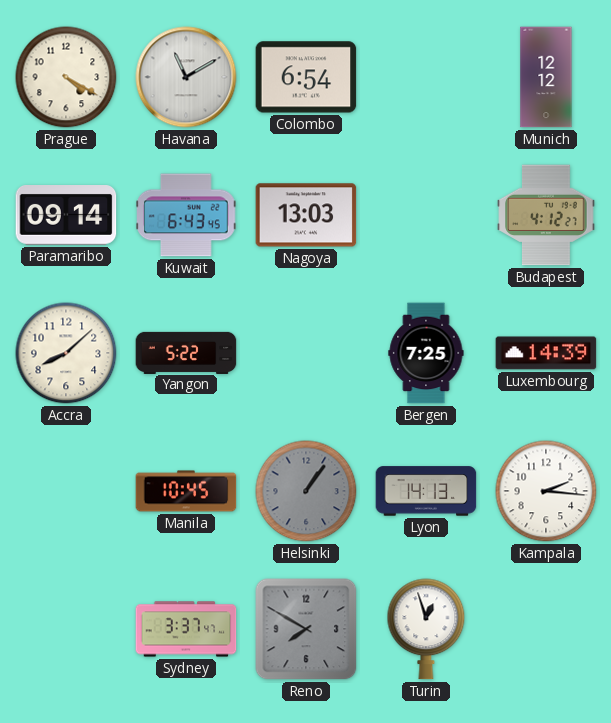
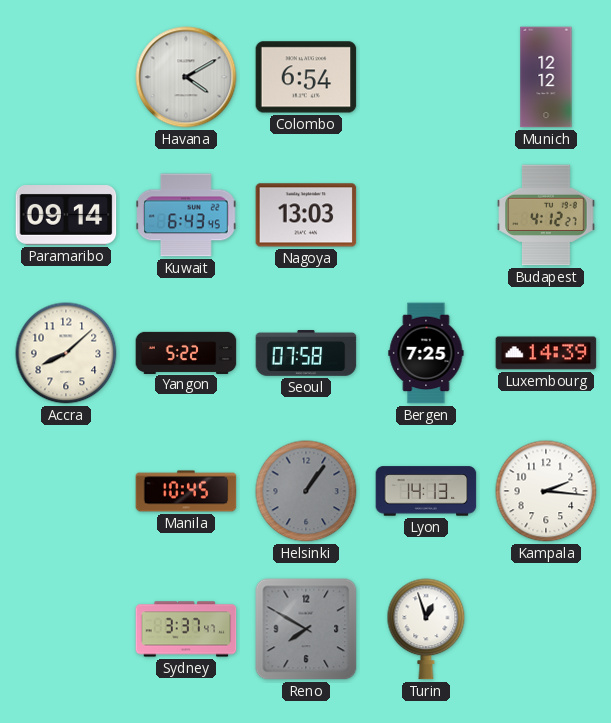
Prague: 4:20 -> none (66, 77)
Havana: 11:10 -> 4:10 (186, 77)
Seoul: none -> 07:58 (306, 353)
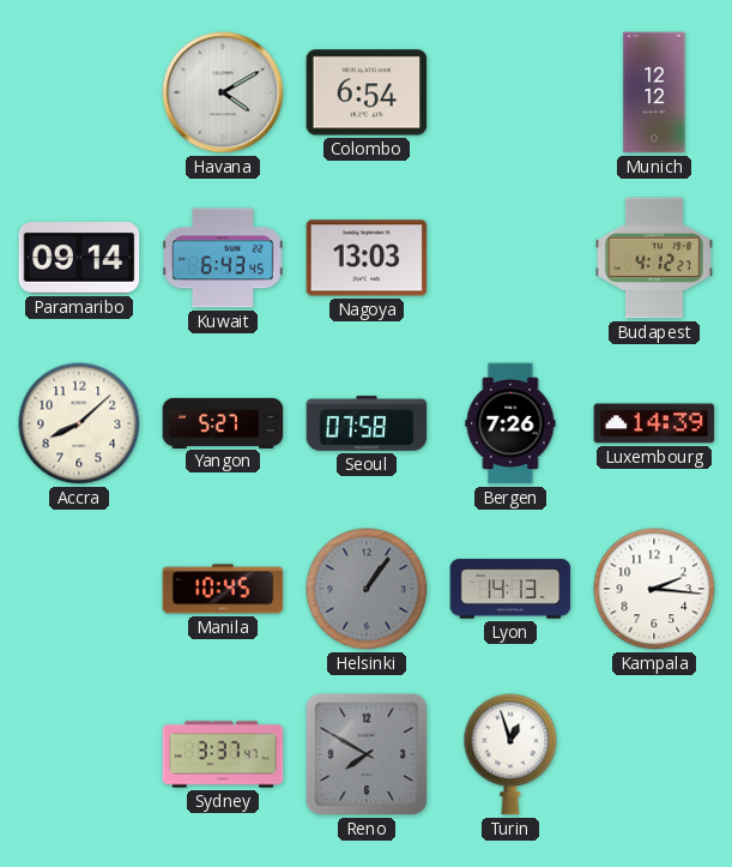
Yangon: 5:22 -> 5:27 (223, 422)
Bergen: 7:25 -> 7:26 (510, 423)
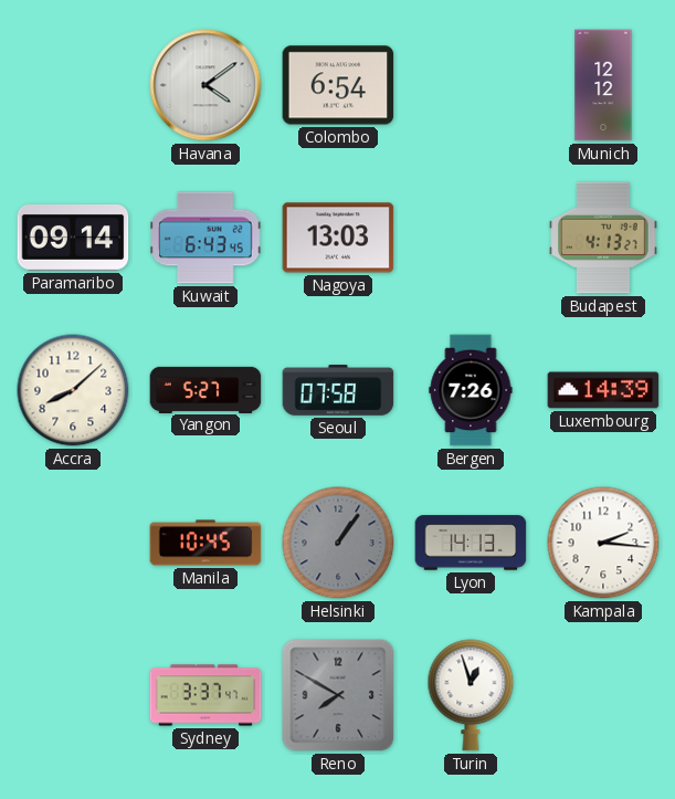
Havana: 4:10 -> 4:09 (205, 85)
Budapest: 4:12 -> 4:13 (603, 238)
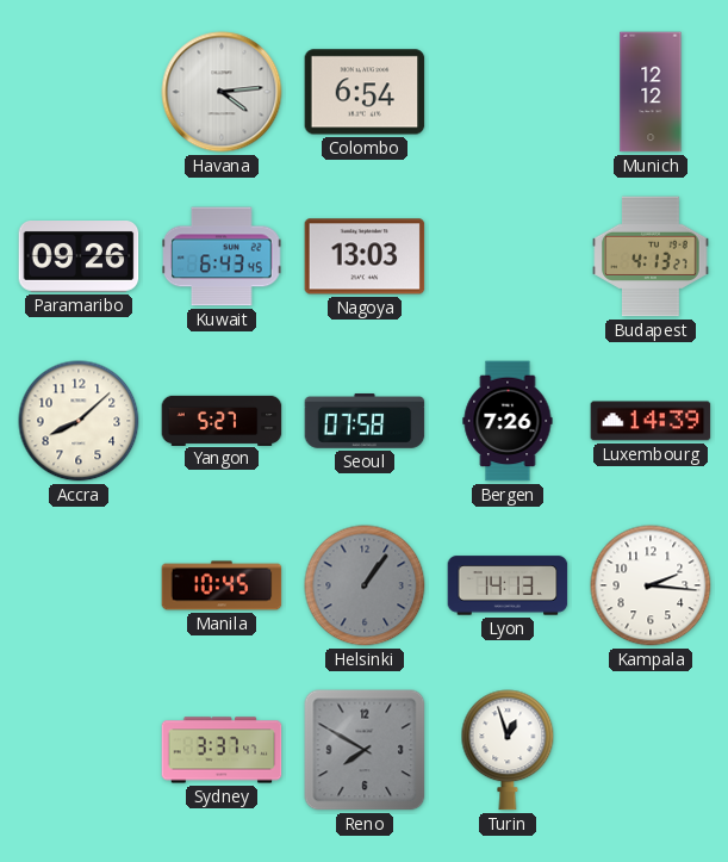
Havana: 4:09 -> 4:14 (222, 92)
Paramaribo: 09:14 -> 09:26 (79, 258)
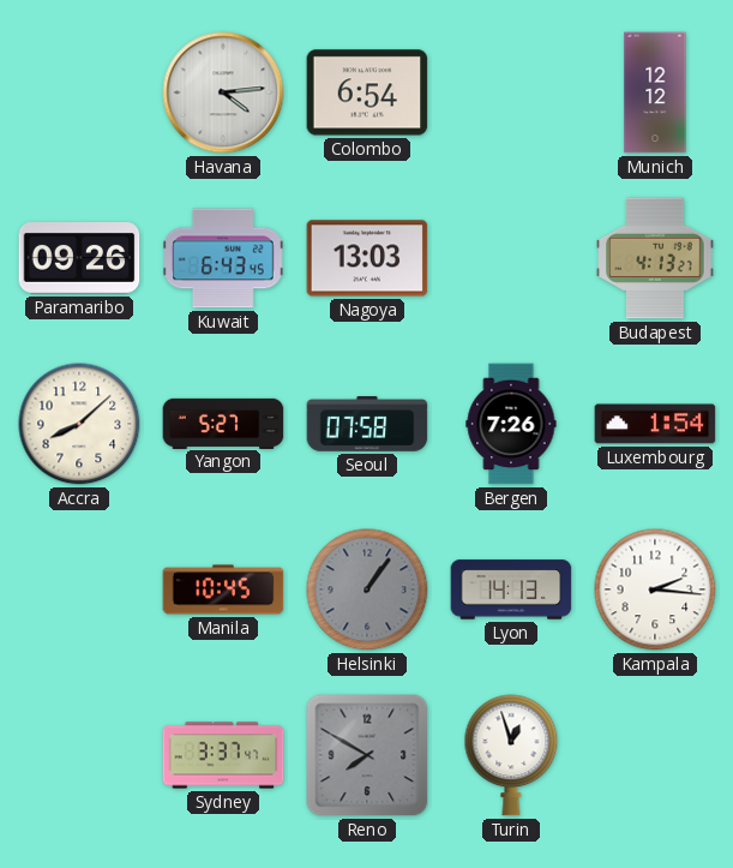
Luxembourg: 14:39 -> 1:54 (655, 424)
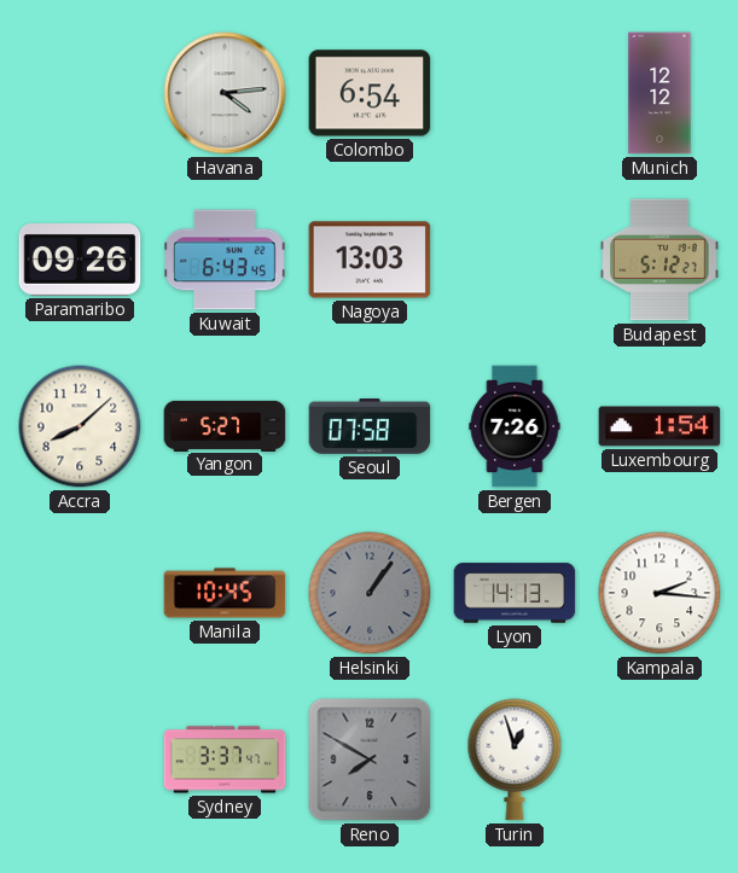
Budapest: 4:13 -> 5:12 (659, 260)
